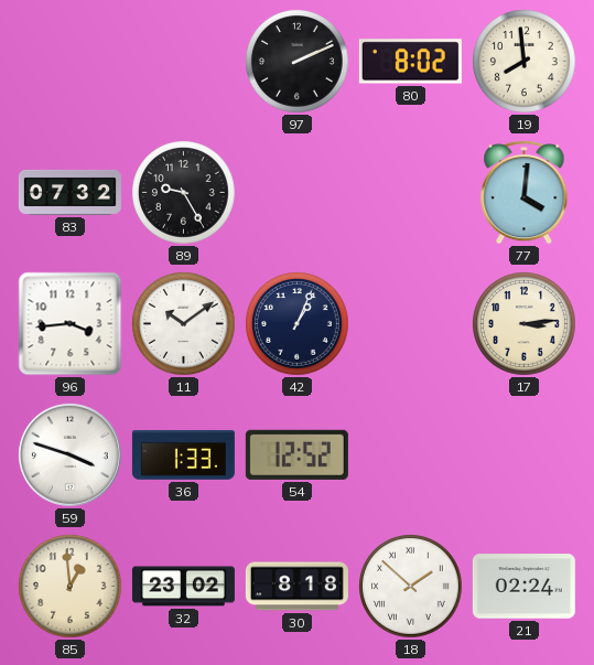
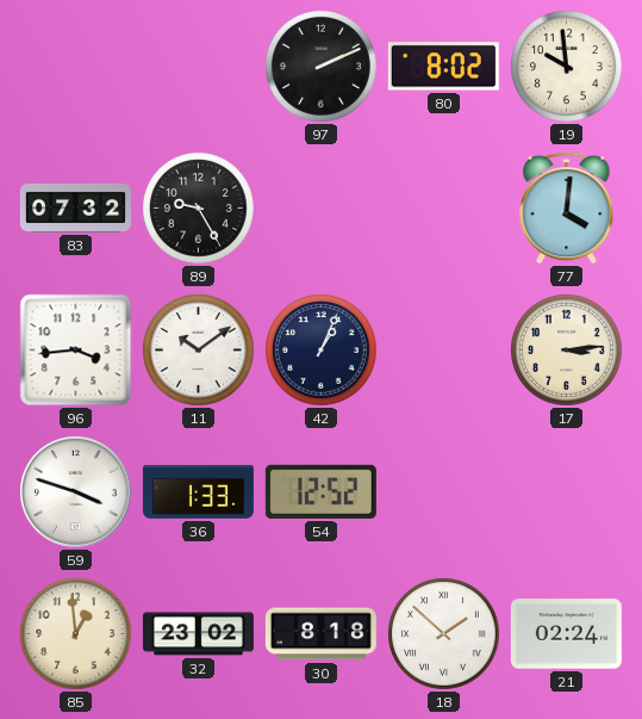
19: 7:59 -> 9:59 (567, 67)
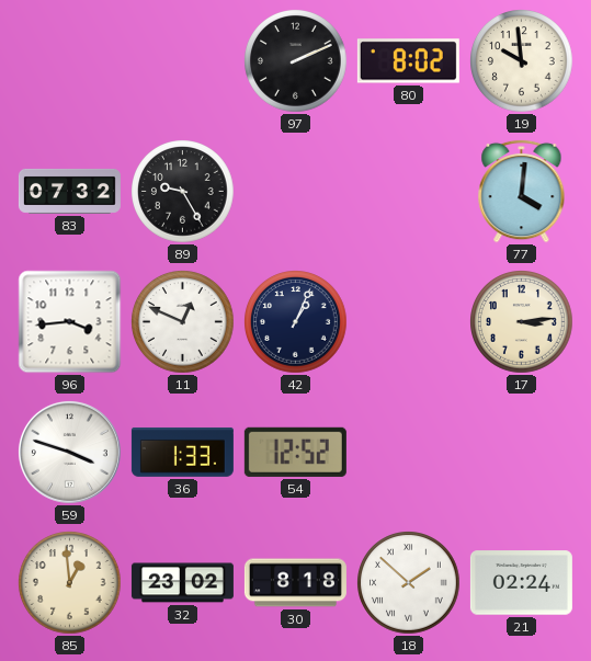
11: 10:09 -> 12:49 (183, 322)
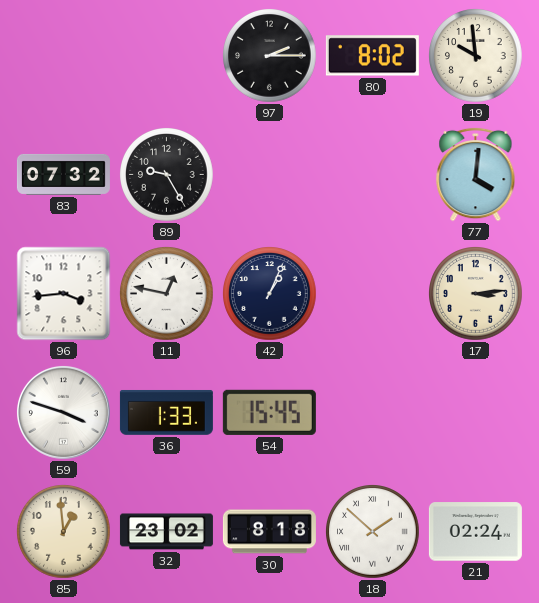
97: 2:11 -> 2:15 (270, 56)
11: 12:49 -> 12:47 (167, 294)
54: 12:52 -> 15:45 (269, 412)
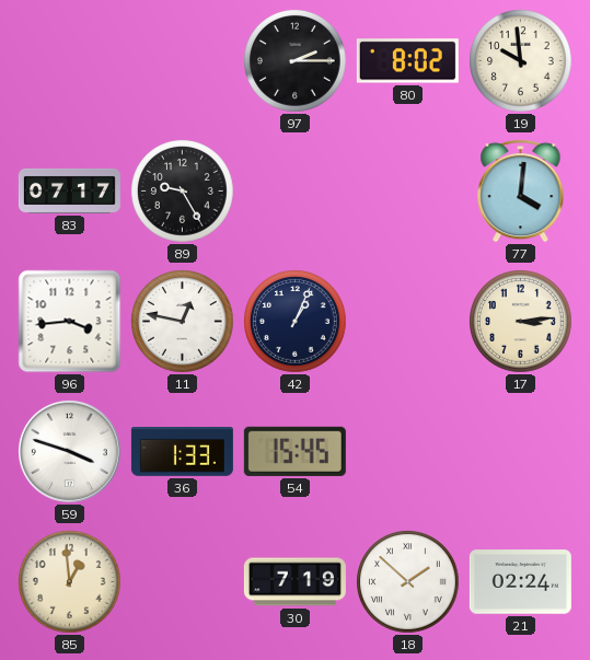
83: 07:32 -> 07:17 (69, 190)
32: 23:02 -> none (166, 532)
30: 8:18 -> 7:19 (294, 582)
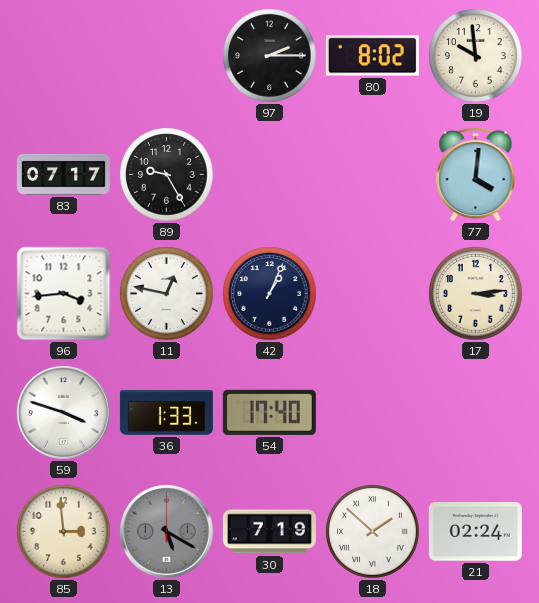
54: 15:45 -> 17:40 (269, 412)
85: 12:59 -> 2:59 (64, 532)
13: none -> 5:20 (166, 531)
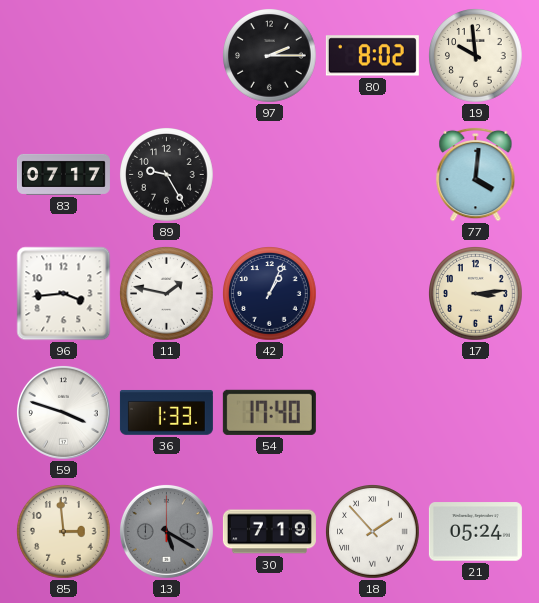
11: 12:47 -> 1:47 (167, 294)
18: 1:52 -> 1:53 (373, 532)
21: 02:24 -> 05:24 (475, 532)
